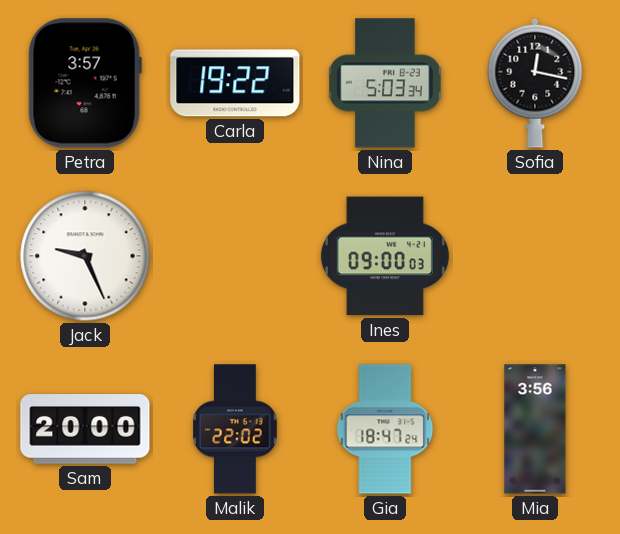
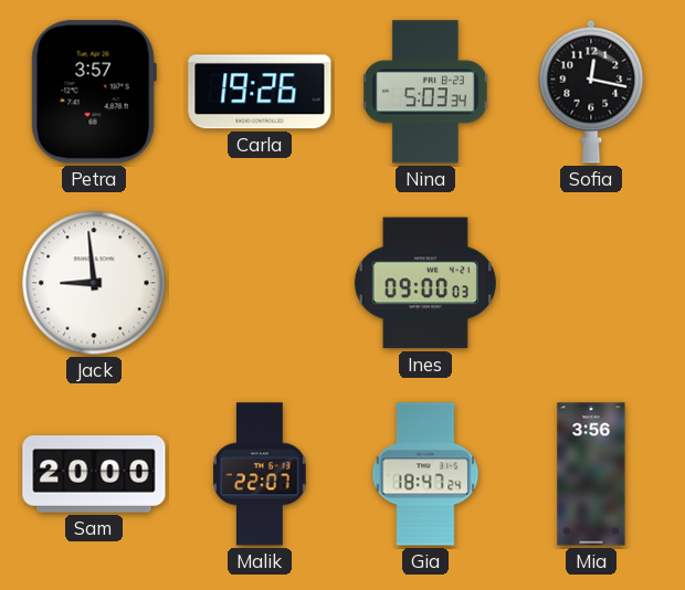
Carla: 19:22 -> 19:26 (260, 92)
Jack: 9:26 -> 8:59 (94, 283)
Malik: 22:02 -> 22:07 (260, 474)
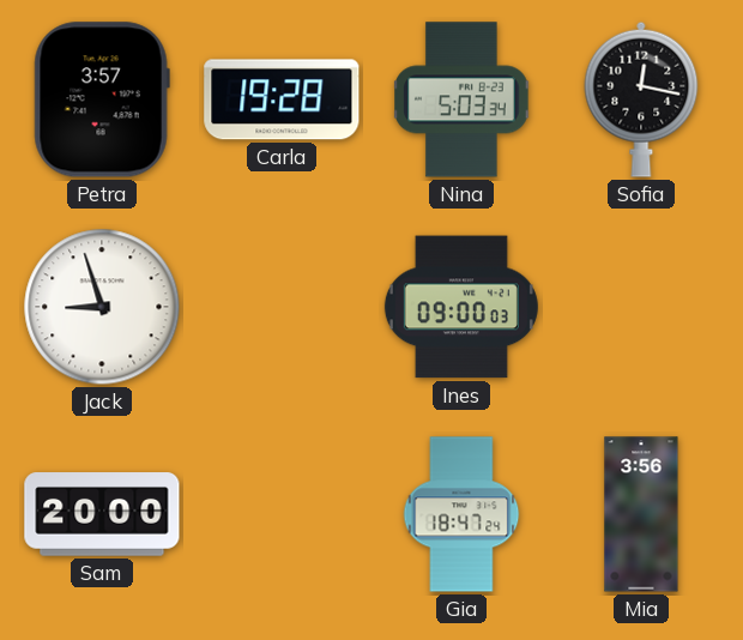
Carla: 19:26 -> 19:28 (282, 99)
Jack: 8:59 -> 8:57 (102, 307)
Malik: 22:07 -> none (260, 474)
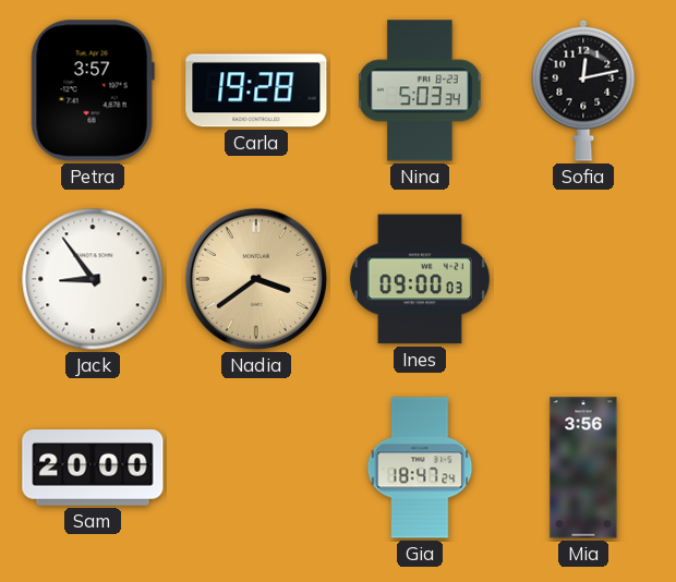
Sofia: 12:17 -> 12:13 (583, 90)
Jack: 8:57 -> 8:54 (93, 279)
Nadia: none -> 3:39 (256, 279)
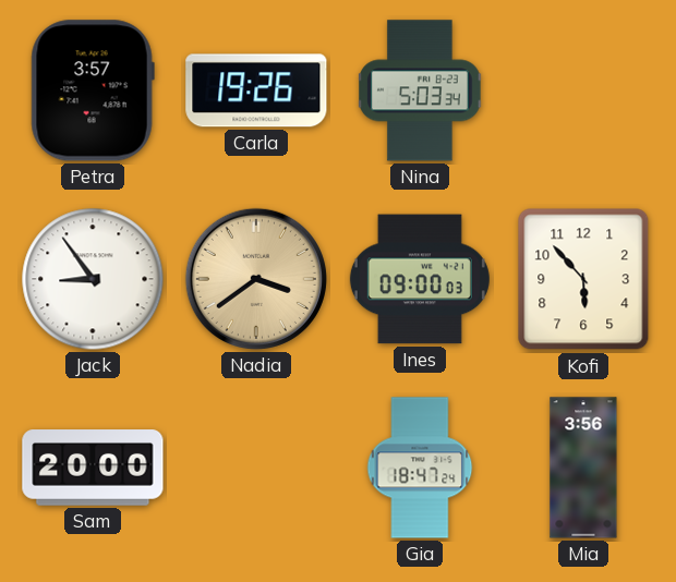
Carla: 19:28 -> 19:26 (256, 90)
Sofia: 12:13 -> none (583, 90)
Kofi: none -> 5:53 (583, 279)
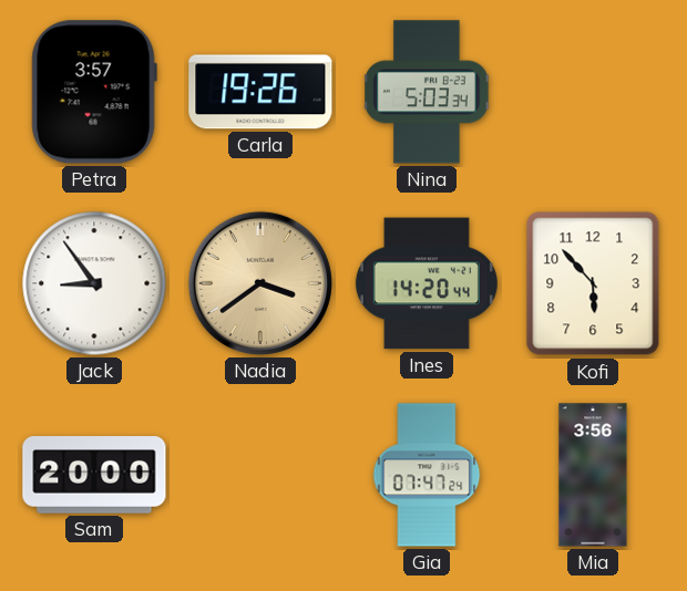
Ines: 09:00 -> 14:20 (427, 283)
Gia: 18:47 -> 07:47 (427, 475)
